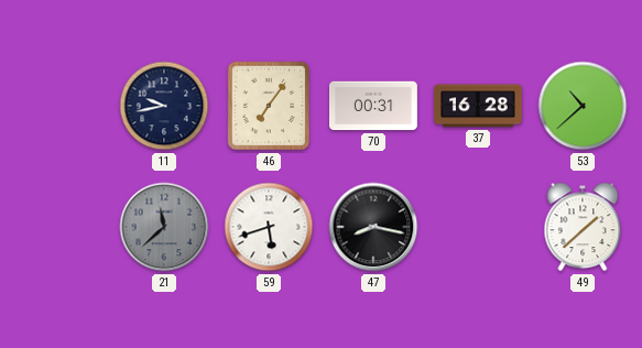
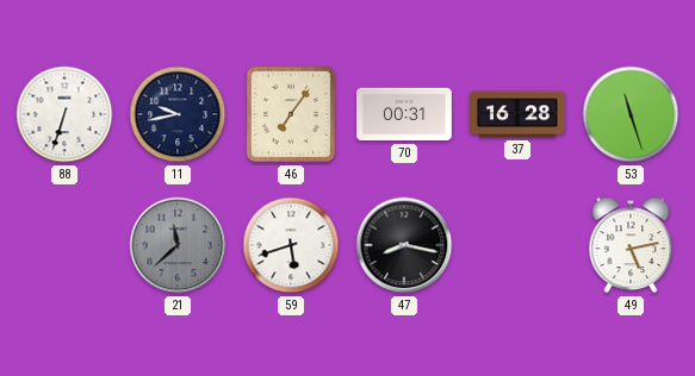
88: none -> 6:33 (64, 114)
53: 10:38 -> 11:27 (631, 114)
49: 1:38 -> 5:13 (631, 245)
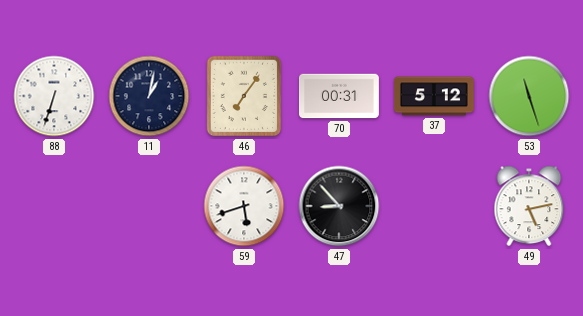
11: 9:43 -> 1:02 (149, 96)
37: 16:28 -> 5:12 (434, 96)
21: 11:38 -> none (178, 245)
47: 8:17 -> 8:53 (339, 206)
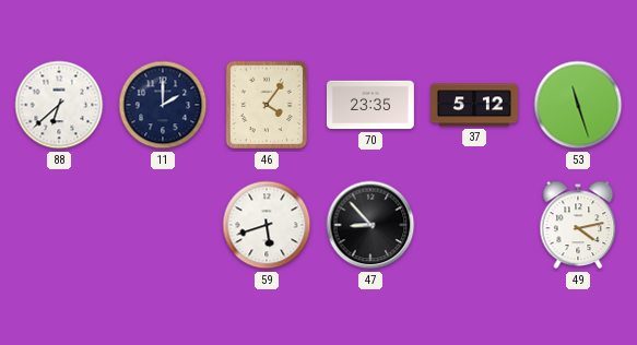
88: 6:33 -> 6:38 (59, 105)
11: 1:02 -> 2:00 (163, 105)
46: 7:06 -> 4:06 (267, 105)
70: 00:31 -> 23:35 (371, 105)
49: 5:13 -> 4:13 (578, 225)
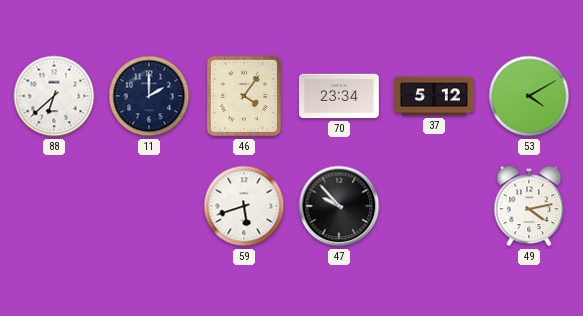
70: 23:35 -> 23:34 (340, 96)
53: 11:27 -> 4:10 (529, 96)
47: 8:53 -> 9:53 (339, 206)
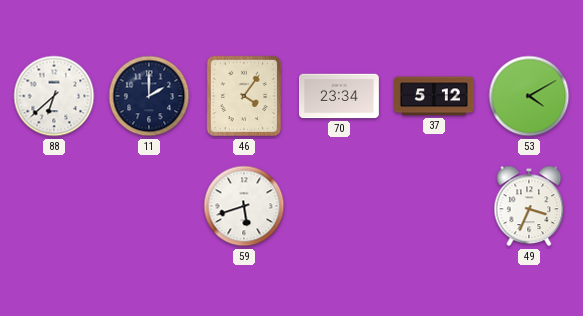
47: 9:53 -> none (339, 206)
49: 4:13 -> 3:34 (529, 206)
